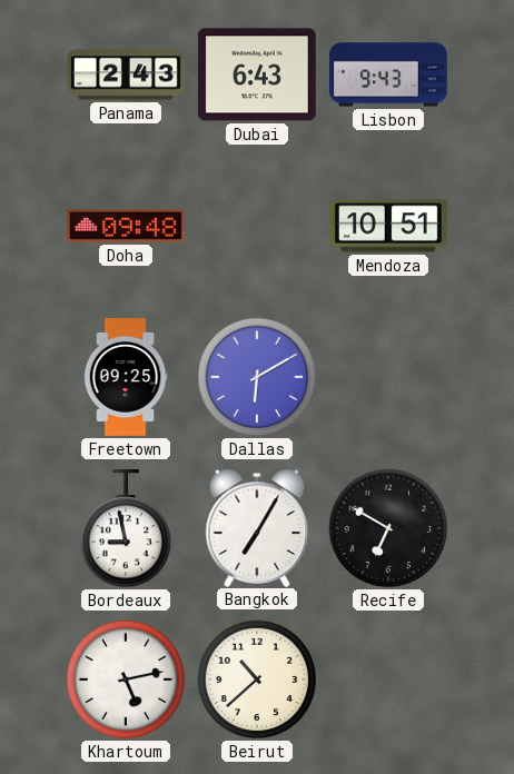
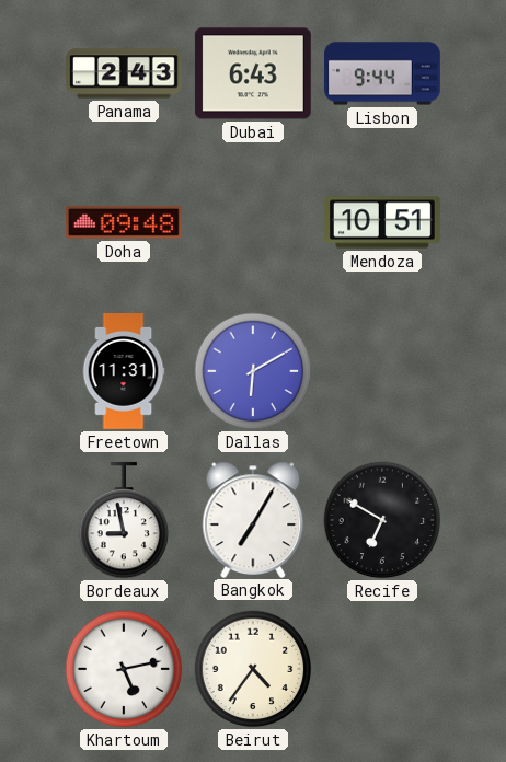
Lisbon: 9:43 -> 9:44 (383, 73)
Freetown: 09:25 -> 11:31 (124, 372)
Beirut: 10:38 -> 4:36 (253, 669)
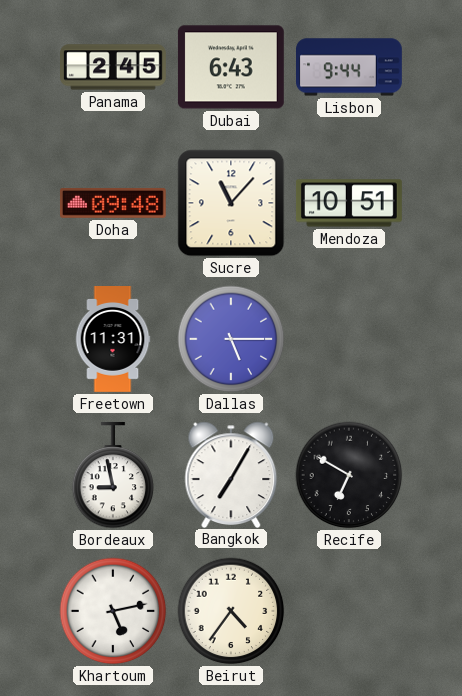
Panama: 2:43 -> 2:45 (114, 67)
Sucre: none -> 11:07 (231, 203)
Dallas: 6:10 -> 5:15 (231, 339)
